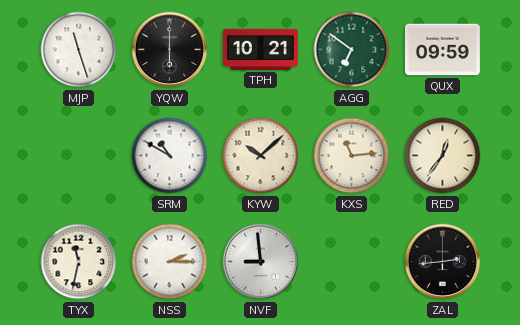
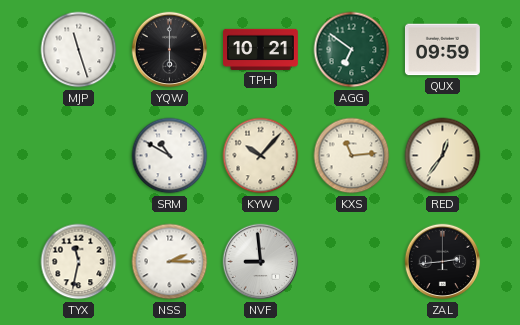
KYW: 10:08 -> 10:07 (261, 156)
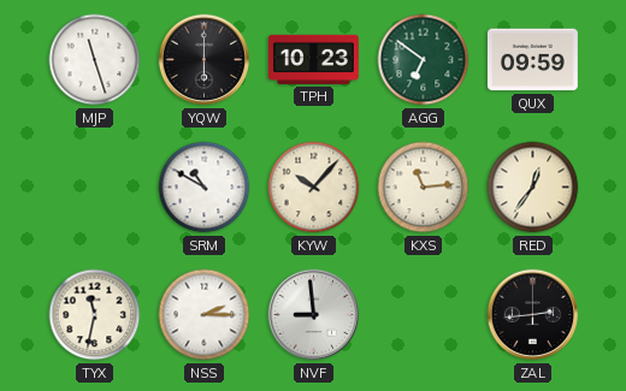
TPH: 10:21 -> 10:23 (314, 59)
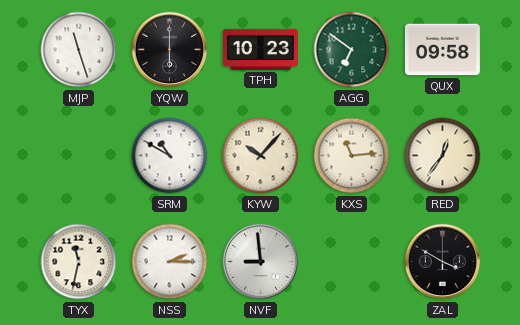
QUX: 09:59 -> 09:58 (442, 50)
ZAL: 2:44 -> 3:50 (443, 262)
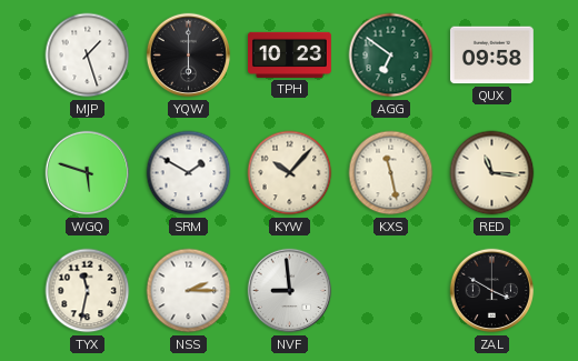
MJP: 11:27 -> 1:27 (88, 56)
WGQ: none -> 5:48 (88, 173)
SRM: 10:50 -> 1:50 (189, 173)
KXS: 11:14 -> 11:28 (391, 173)
RED: 12:36 -> 11:16 (492, 173)
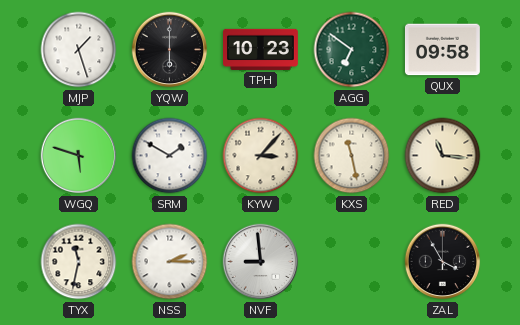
KYW: 10:07 -> 3:07 (261, 156)
ZAL: 3:50 -> 3:55 (443, 262)
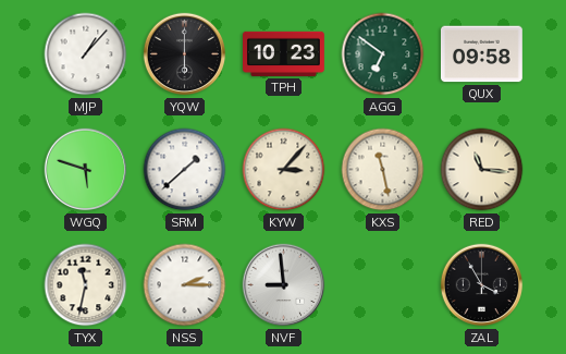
MJP: 1:27 -> 1:07 (86, 54)
SRM: 1:50 -> 1:38 (185, 170)
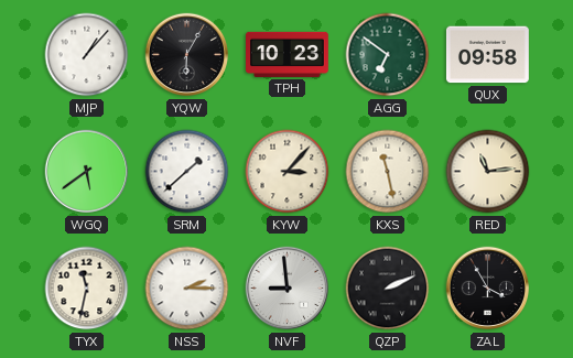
YQW: 6:00 -> 6:05 (187, 55)
WGQ: 5:48 -> 5:39 (87, 172)
RED: 11:16 -> 11:14 (488, 172)
QZP: none -> 2:11 (388, 289)
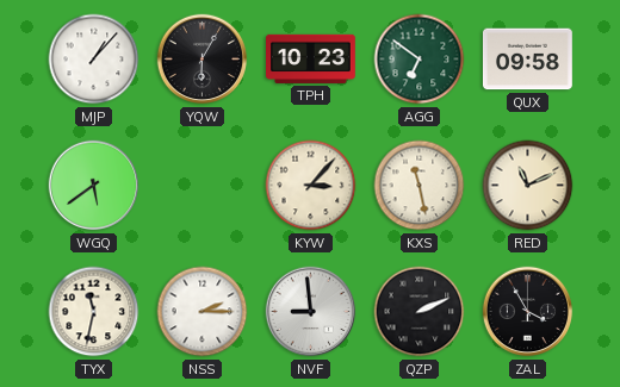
SRM: 1:38 -> none (187, 172)
RED: 11:14 -> 11:11 (528, 186)
